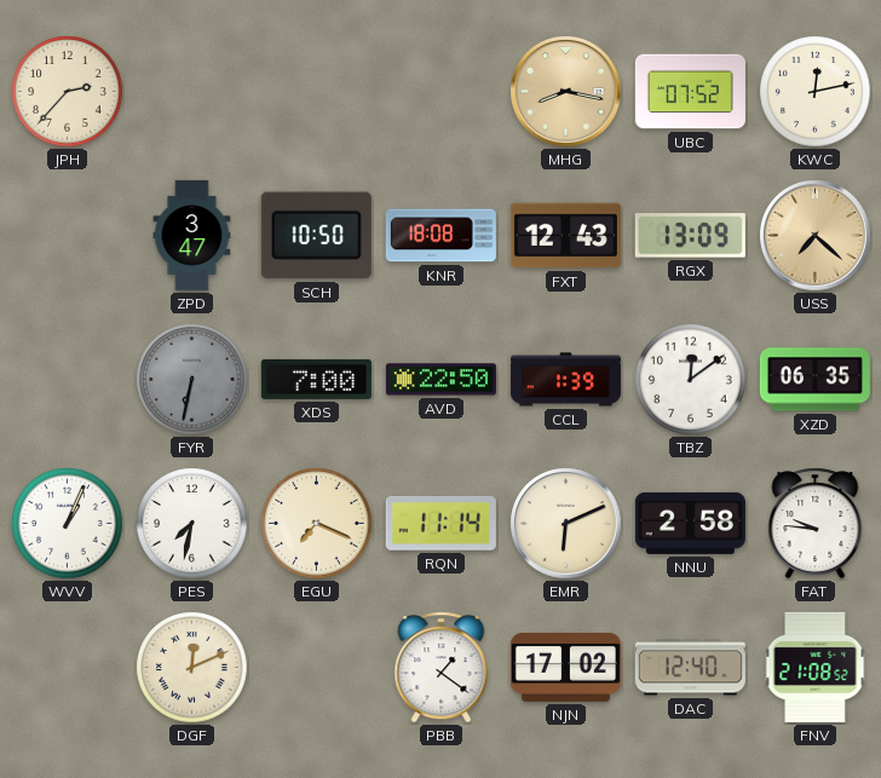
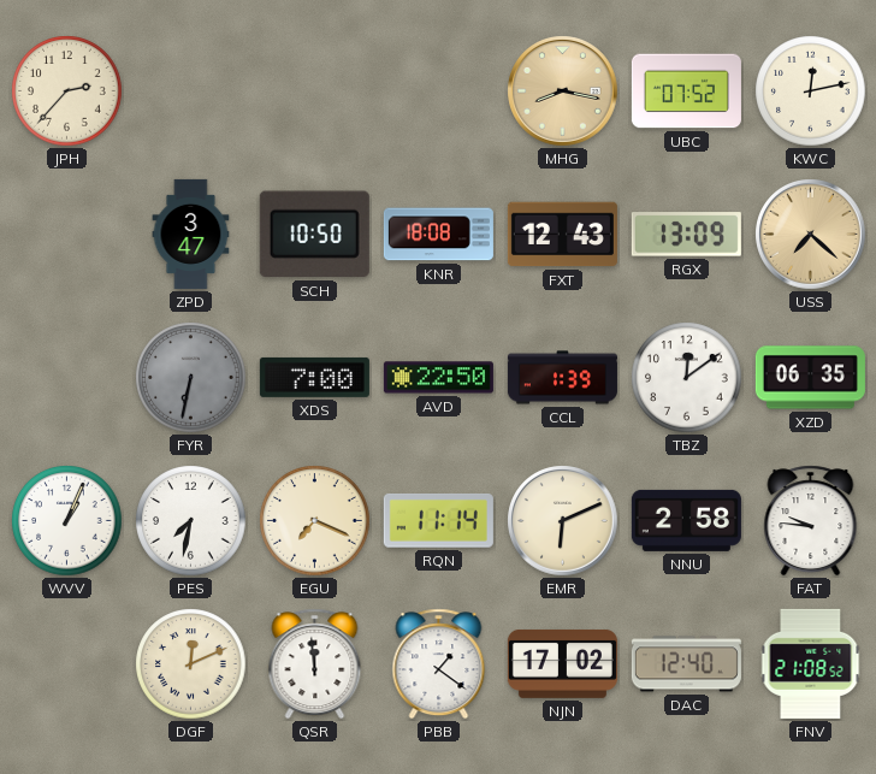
QSR: none -> 11:59 (315, 664)
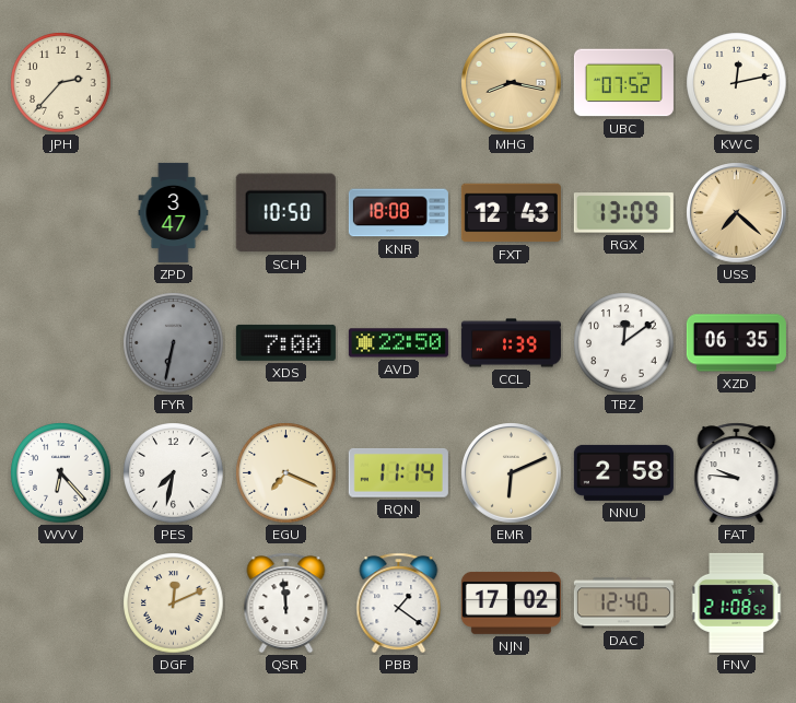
WVV: 1:04 -> 6:23 (61, 473)
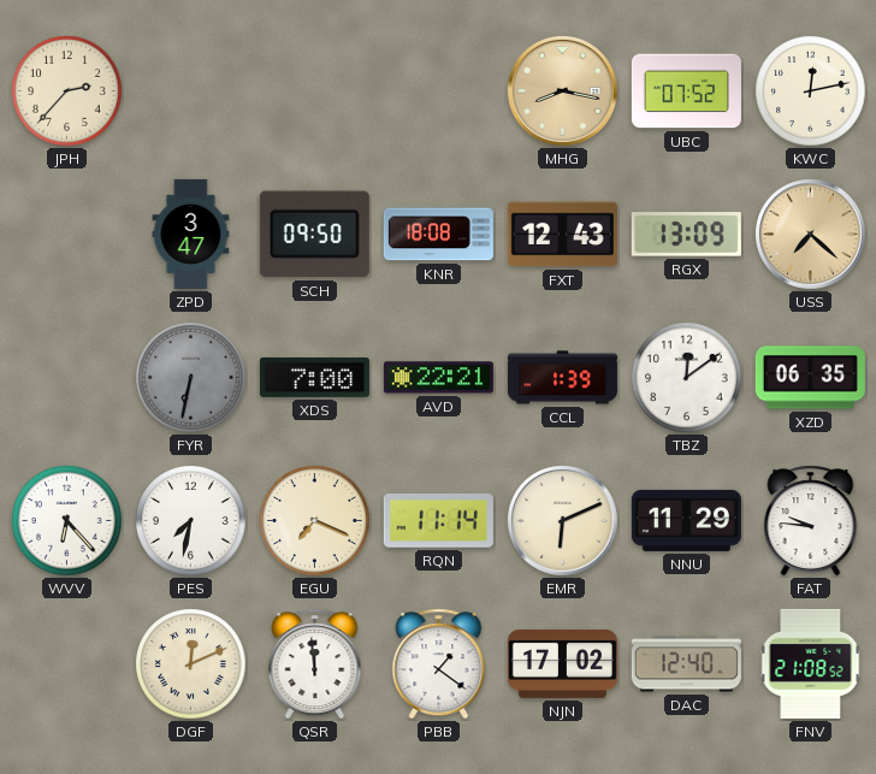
SCH: 10:50 -> 09:50 (314, 235)
AVD: 22:50 -> 22:21 (438, 378)
NNU: 2:58 -> 11:29 (686, 520)
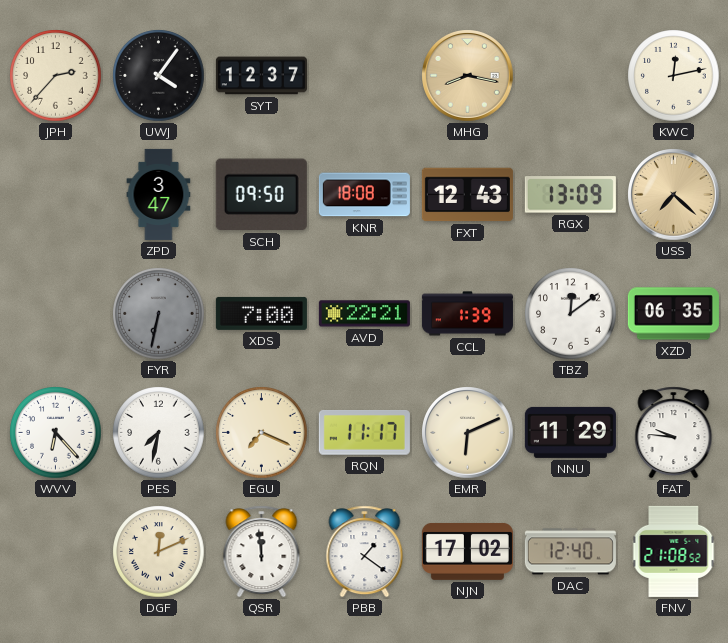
UWJ: none -> 4:06 (159, 76)
SYT: none -> 12:37 (261, 76)
UBC: 07:52 -> none (686, 91)
RQN: 11:14 -> 11:17 (364, 432)
